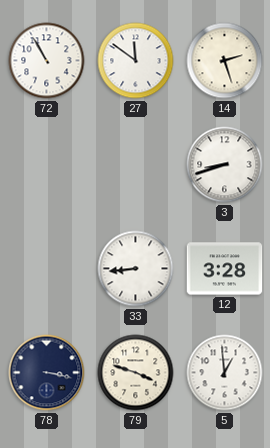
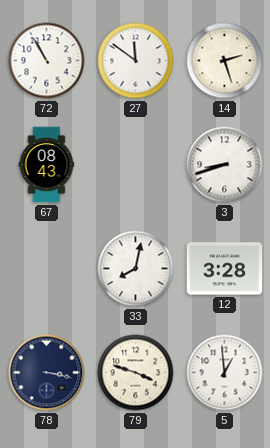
67: none -> 08:43 (47, 165)
33: 8:44 -> 8:02 (136, 269)
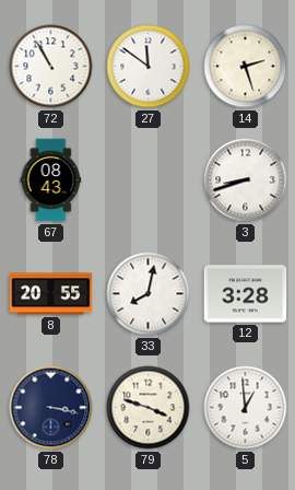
8: none -> 20:55 (51, 294)
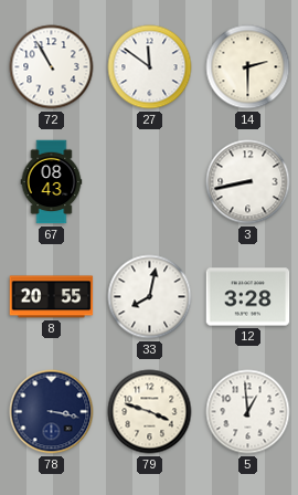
14: 2:27 -> 2:30 (248, 67)
3: 8:42 -> 8:43 (248, 182)
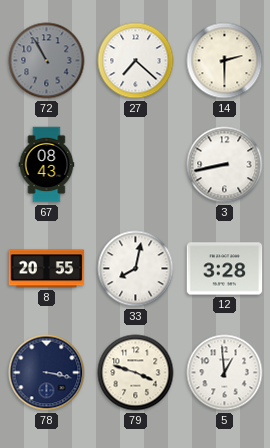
72 dial: white -> grey (47, 61)
27: 11:51 -> 7:22 (136, 61)
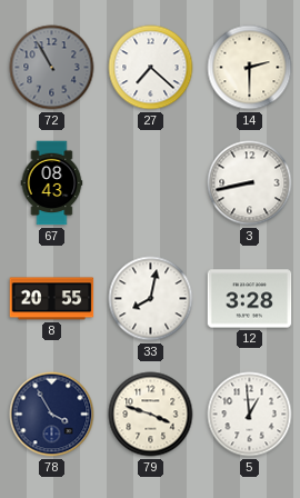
78: 3:17 -> 3:55 (52, 415)
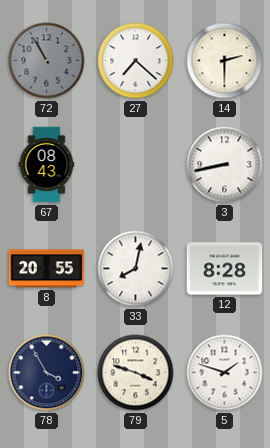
12: 3:28 -> 8:28 (225, 269)
5: 12:59 -> 1:48 (225, 373)
